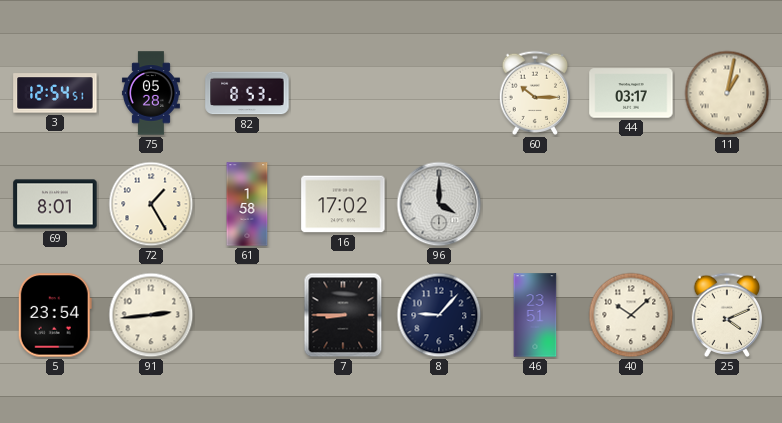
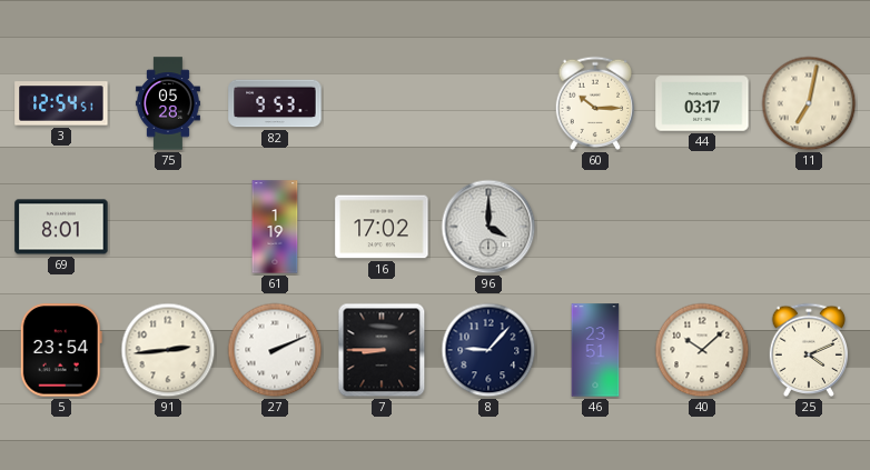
82: 8:53 -> 9:53 (275, 103)
11: 1:02 -> 7:02 (809, 103)
72: 1:25 -> none (151, 204)
61: 1:58 -> 1:19 (275, 227)
27: none -> 2:11 (275, 350)
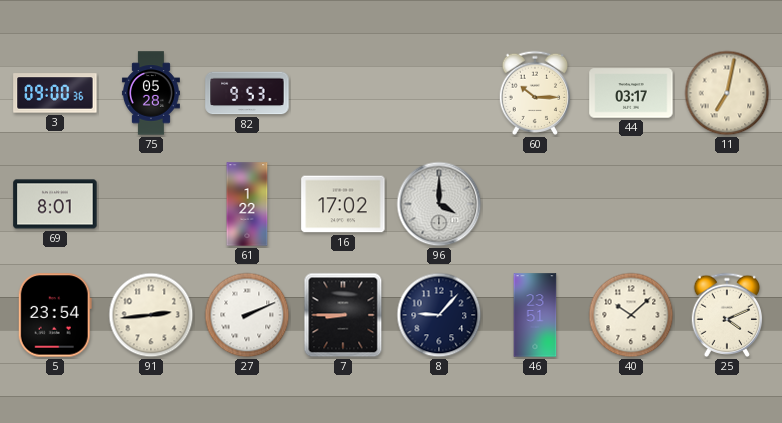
3: 12:54 -> 09:00 (55, 93)
61: 1:19 -> 1:22 (247, 204)
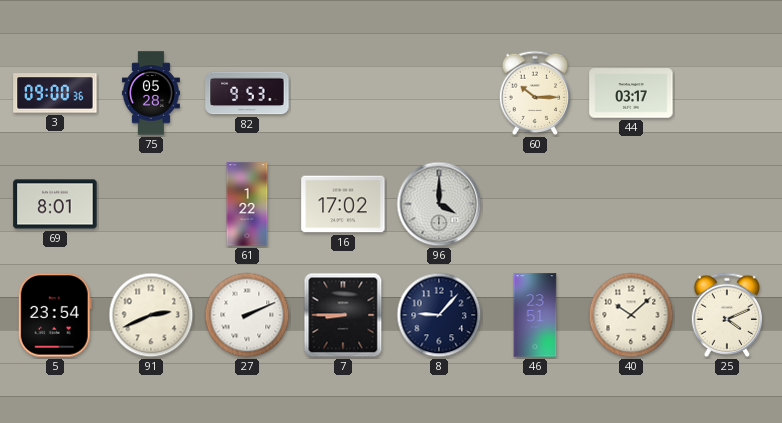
11: 7:02 -> none (727, 93)
91: 2:44 -> 2:41 (151, 315)
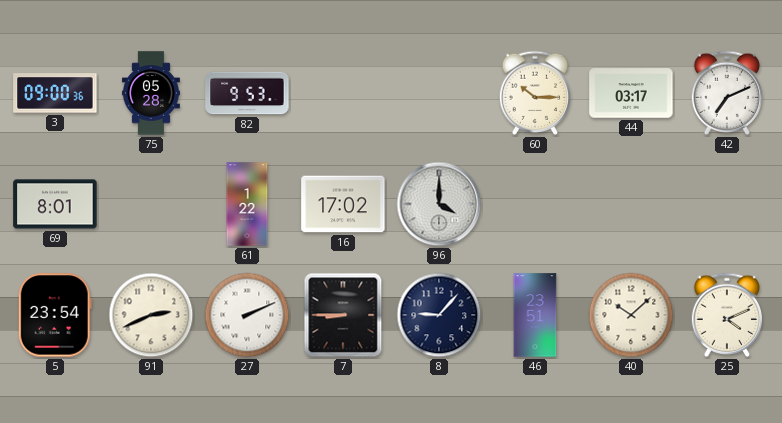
42: none -> 7:11 (727, 93)
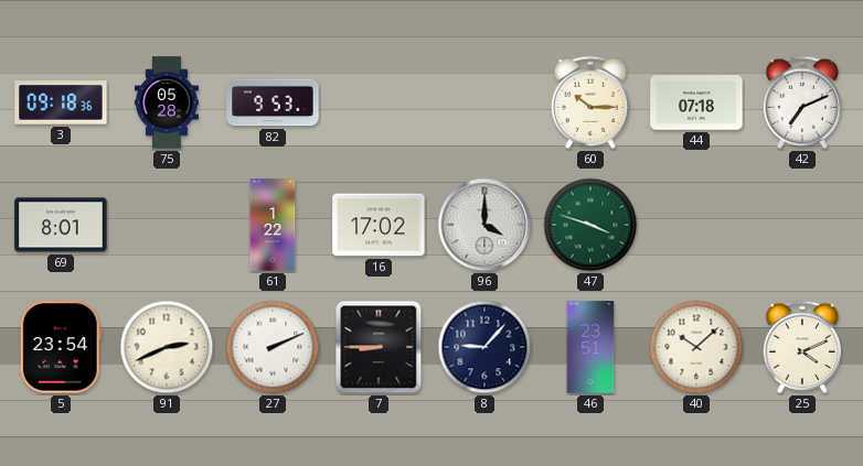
3: 09:00 -> 09:18 (61, 102)
44: 03:17 -> 07:18 (696, 102)
47: none -> 3:48 (590, 225)
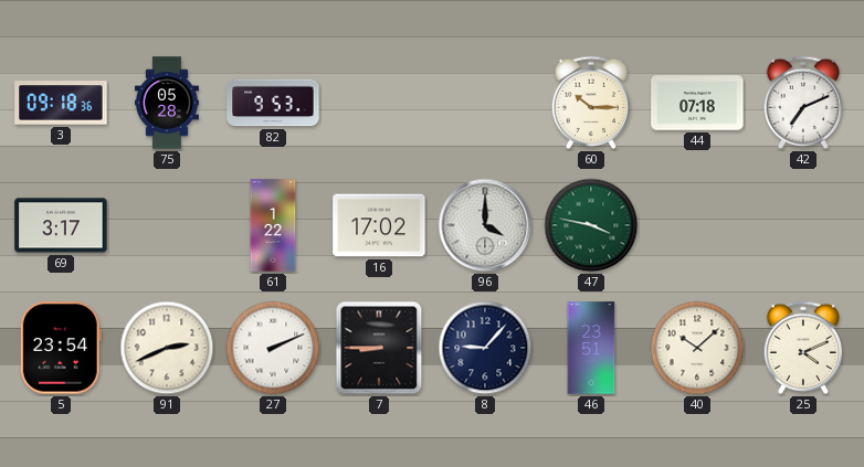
69: 8:01 -> 3:17 (61, 225)
47: 3:48 -> 3:47 (591, 225)
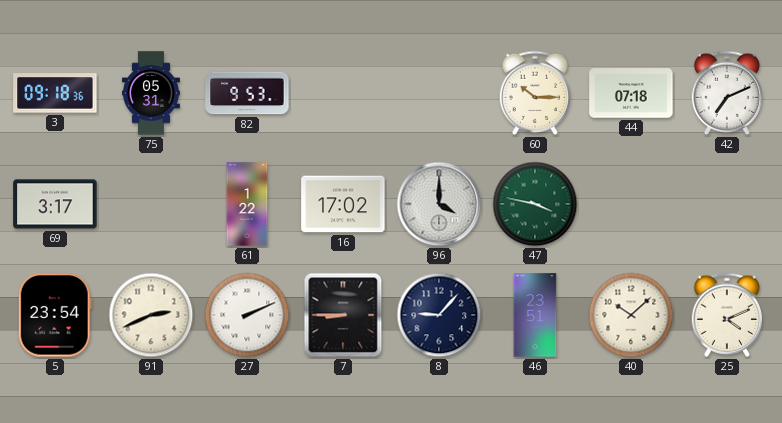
75: 05:28 -> 05:31 (151, 93)
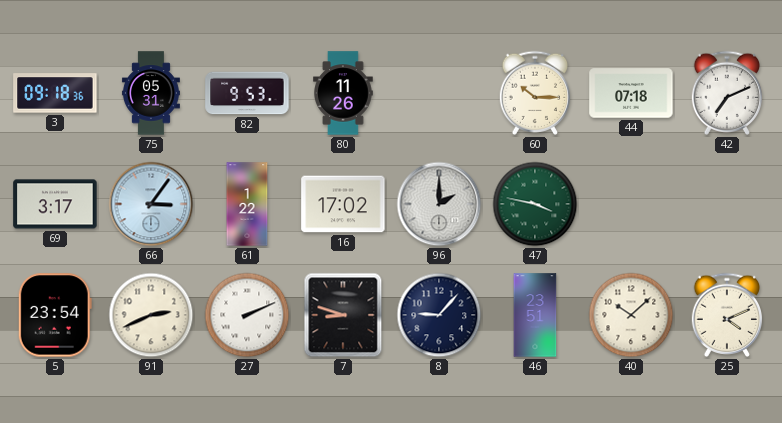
80: none -> 11:26 (343, 93)
66: none -> 3:06 (151, 204)
96: 4:00 -> 2:00 (439, 204)
7: 8:45 -> 8:48 (343, 315)
